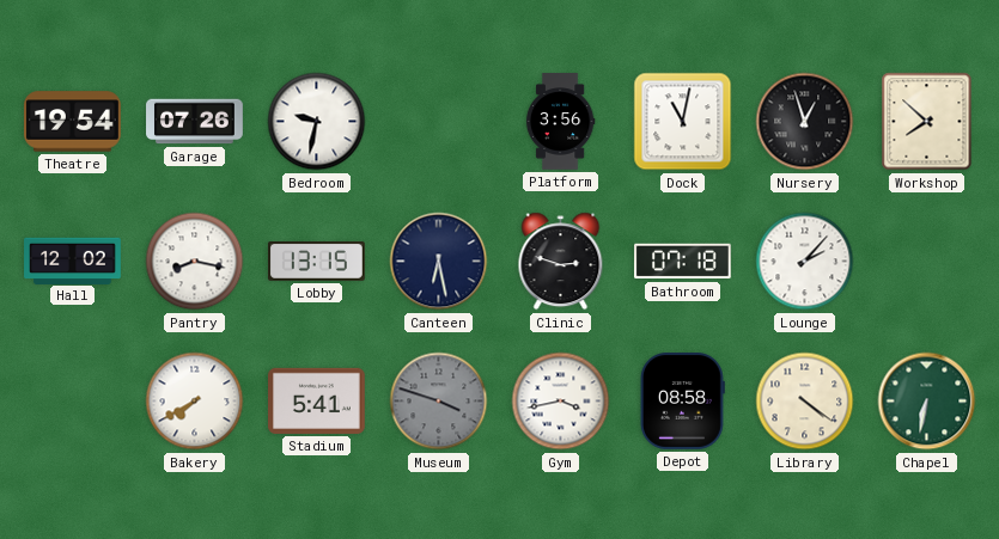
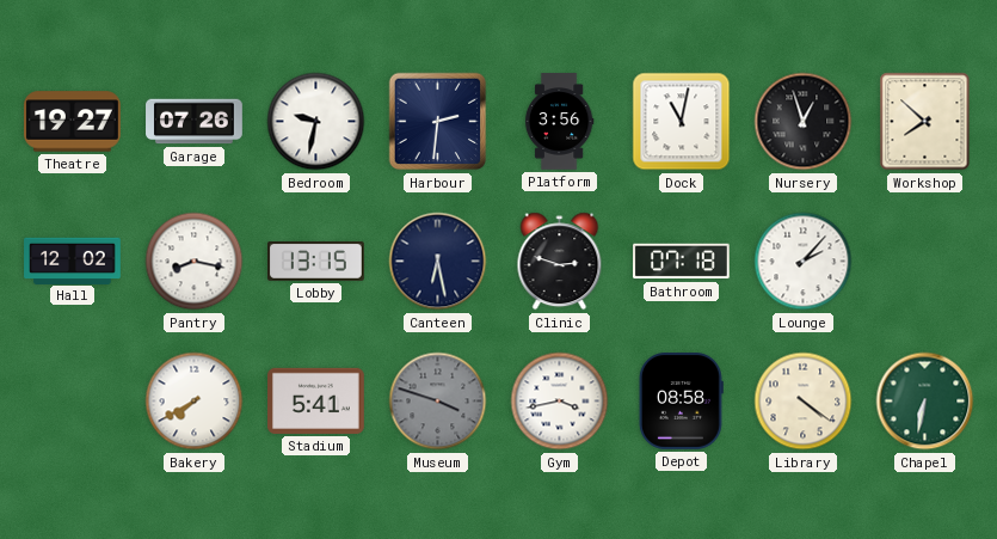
Theatre: 19:54 -> 19:27 (73, 122)
Harbour: none -> 2:31 (438, 122)
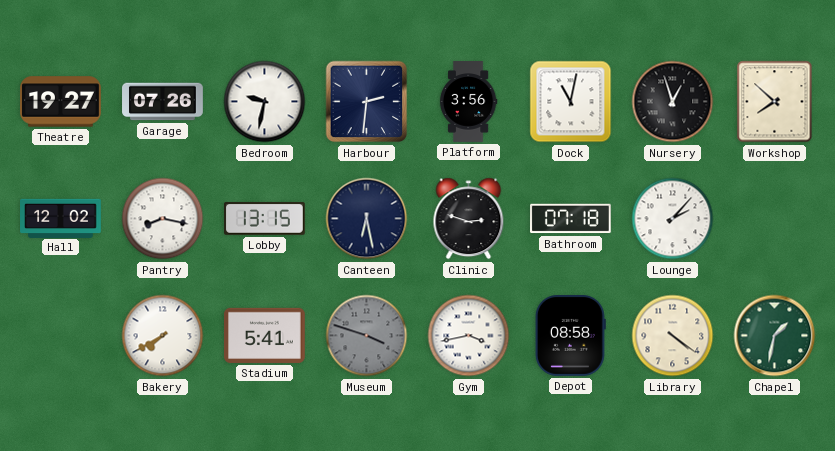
Chapel: 6:32 -> 1:32 (775, 336)
